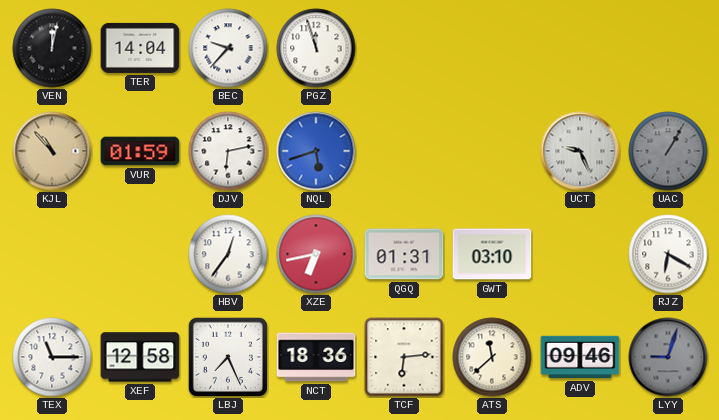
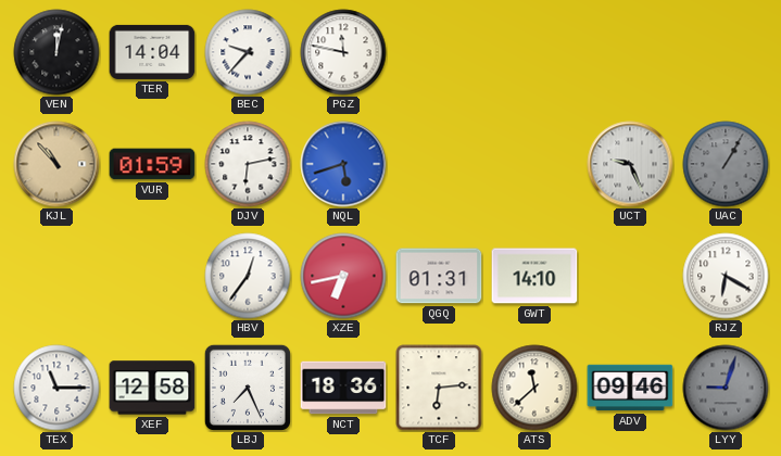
PGZ: 11:57 -> 11:47 (343, 52)
GWT: 03:10 -> 14:10 (534, 276)
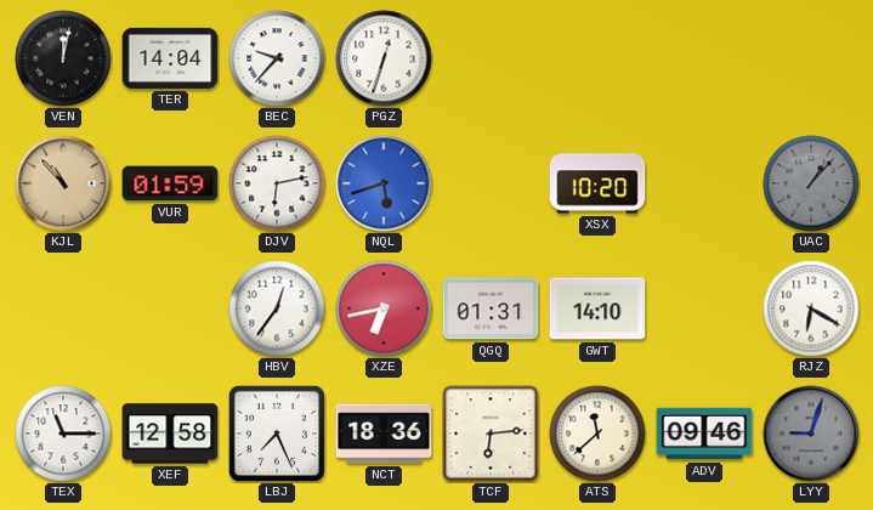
PGZ: 11:47 -> 12:33 (384, 58)
XSX: none -> 10:20 (597, 183)
UCT: 9:26 -> none (630, 164)
UAC: 1:05 -> 1:07 (811, 183)
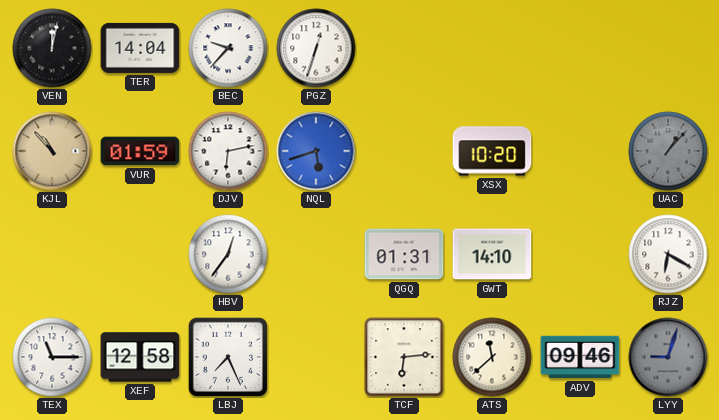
XZE: 6:43 -> none (384, 308)
NCT: 18:36 -> none (384, 433)
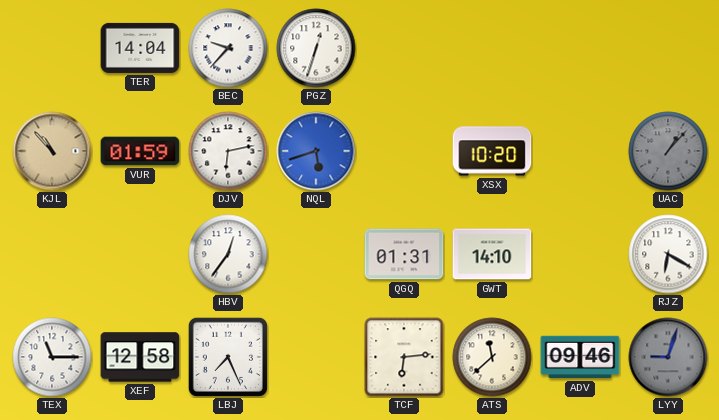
VEN: 12:02 -> none (52, 48)
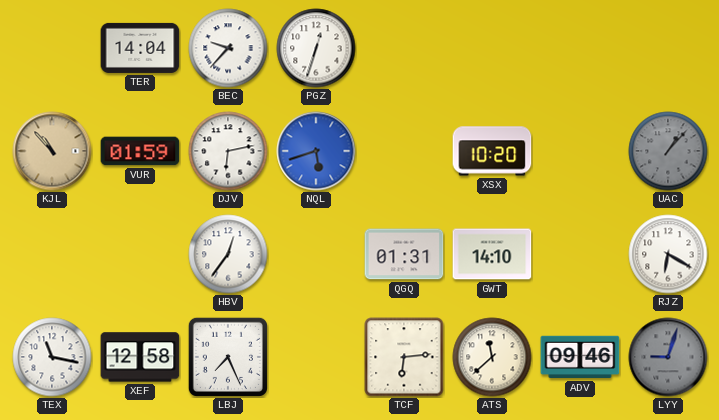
TEX: 11:15 -> 11:17 (52, 357)
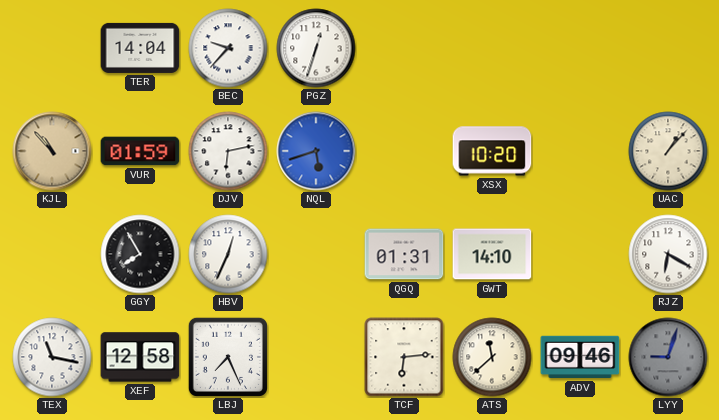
UAC dial: grey -> cream (668, 151)
GGY: none -> 7:55 (140, 254)
HBV: 12:36 -> 12:34 (228, 254)
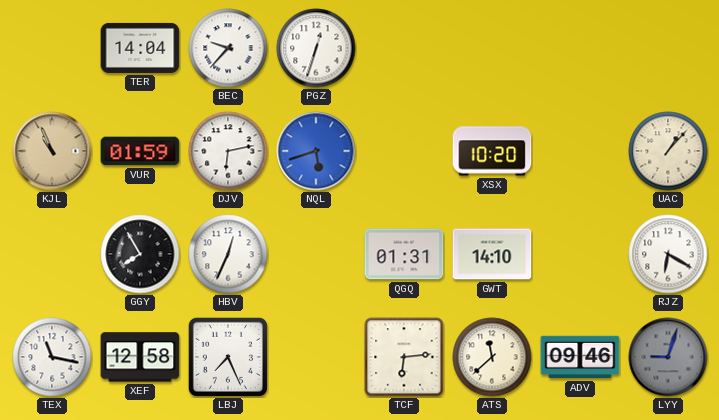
KJL: 10:53 -> 10:56 (52, 151)
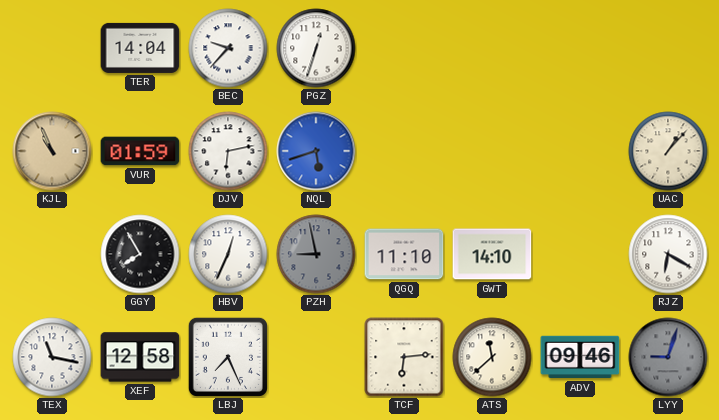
XSX: 10:20 -> none (492, 151)
PZH: none -> 8:58 (316, 254)
QGQ: 01:31 -> 11:10 (404, 254)
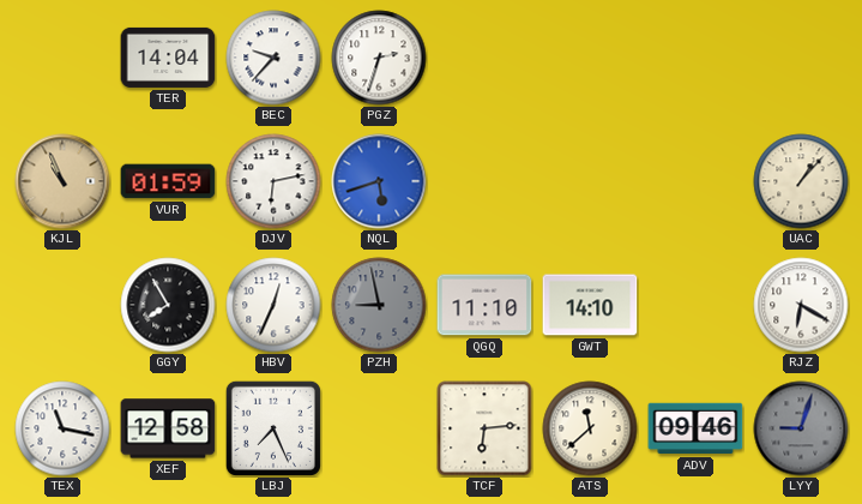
PGZ: 12:33 -> 2:33 (379, 58)
